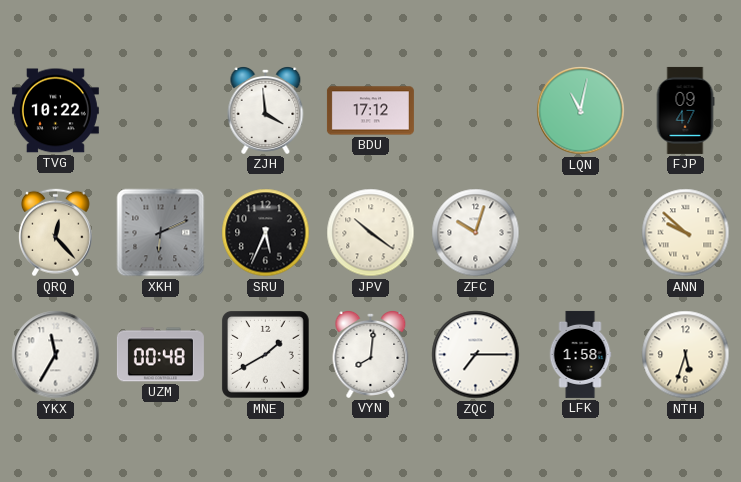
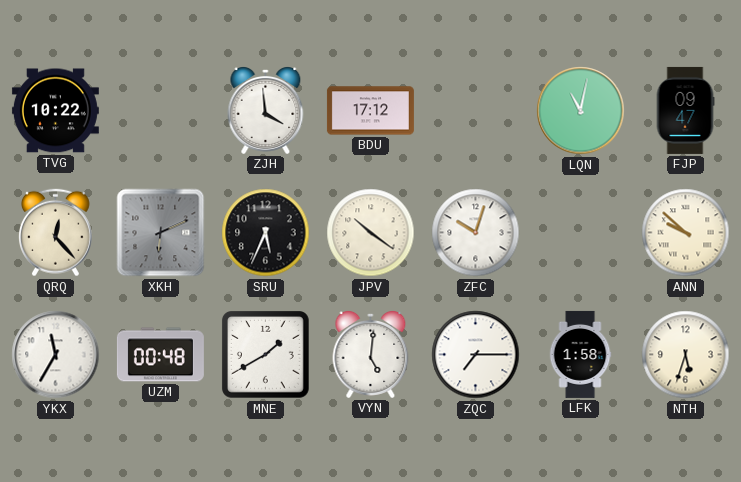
VYN: 8:01 -> 5:01 (371, 355)
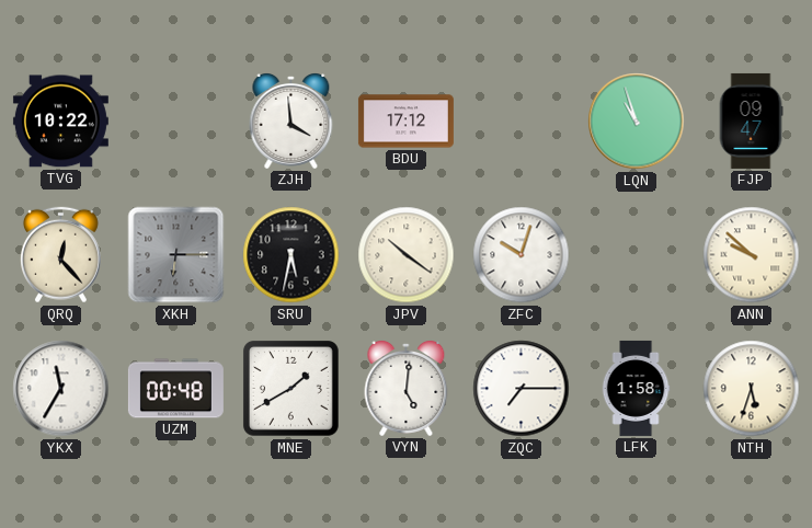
LQN: 11:02 -> 10:57 (637, 122)
XKH: 6:11 -> 6:15 (176, 255)
SRU: 5:34 -> 5:32 (291, 255)
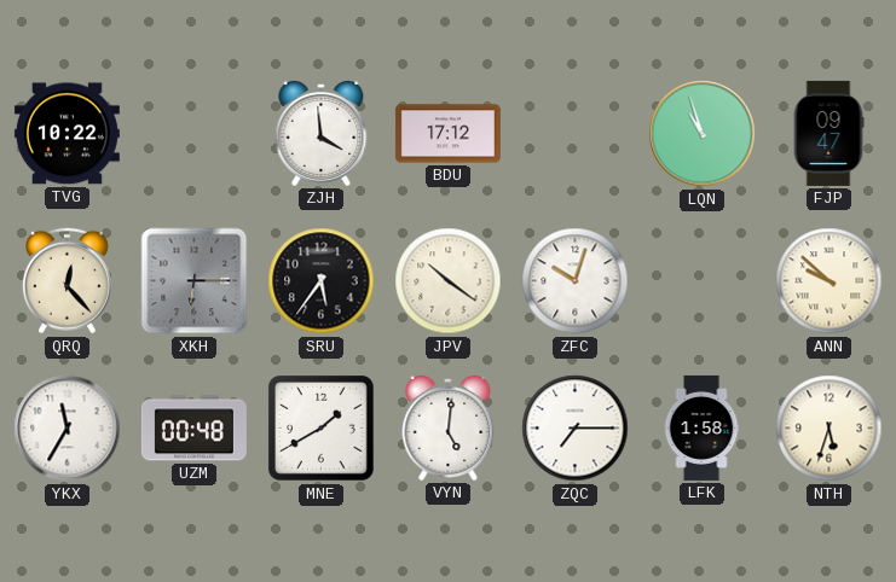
SRU: 5:32 -> 5:36 (322, 281)
